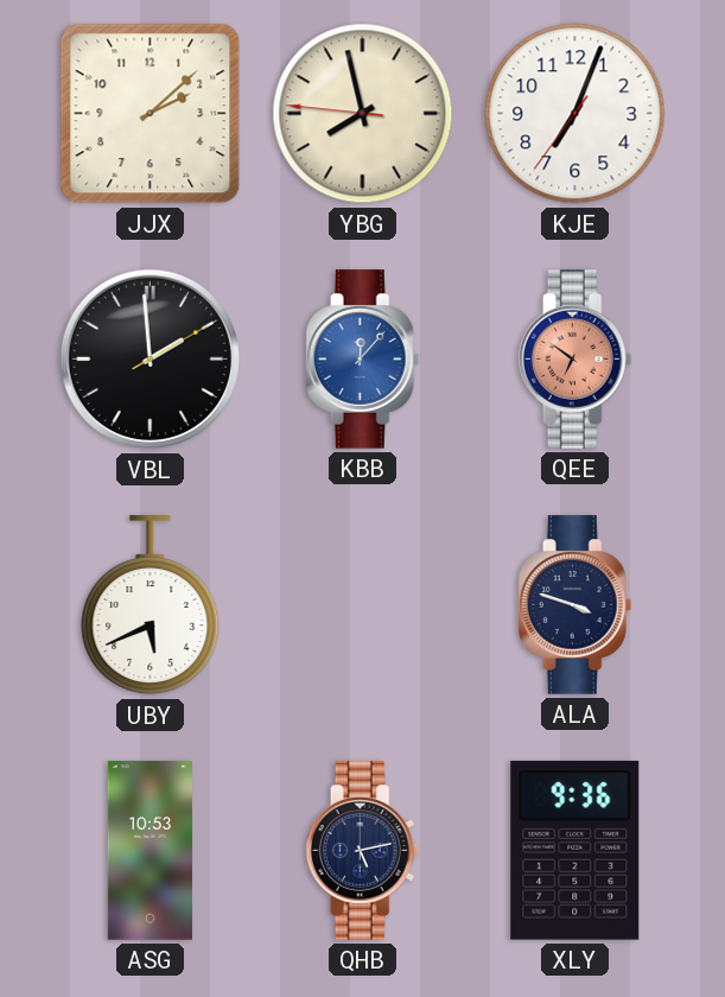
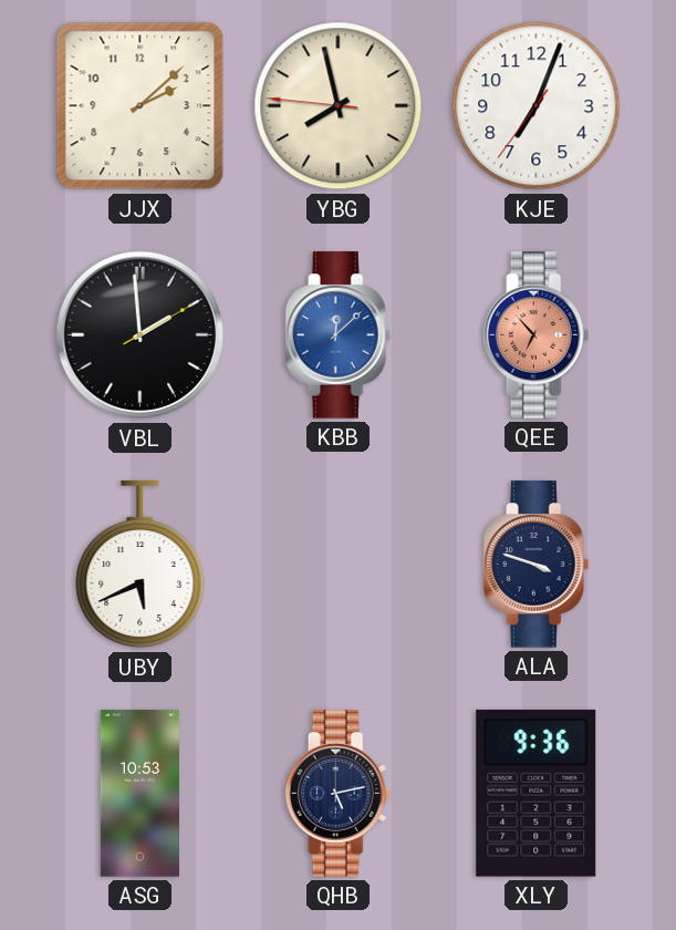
KBB: 12:07 -> 12:08 (339, 335)
QEE: 6:51 -> 6:53 (537, 335)
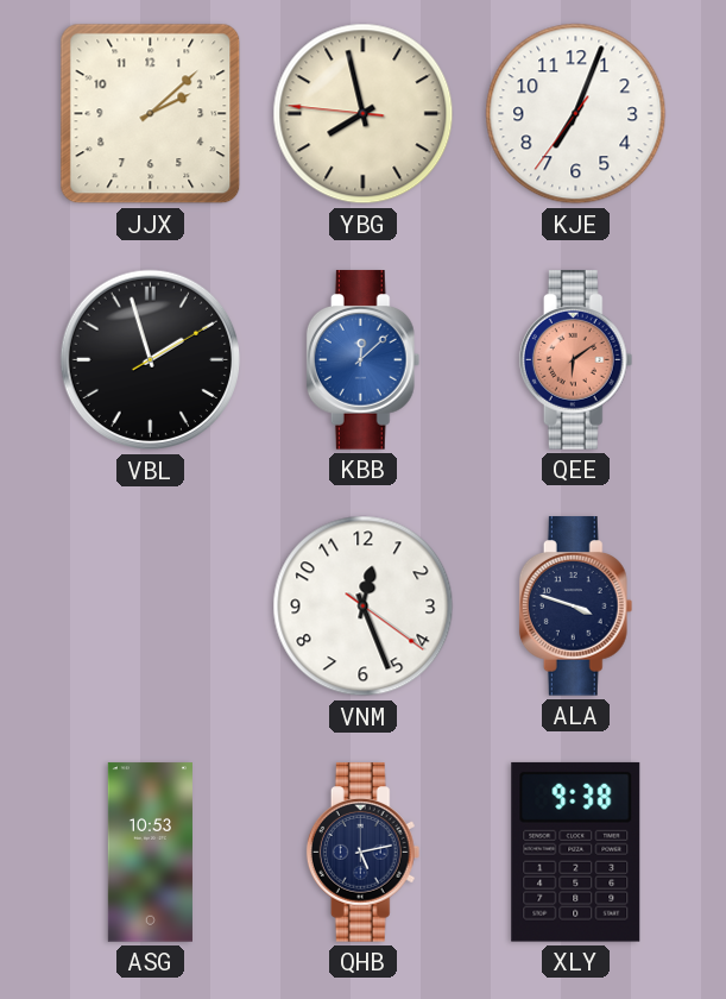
VBL: 1:59 -> 1:57 (151, 360)
QEE: 6:53 -> 6:09 (576, 360)
UBY: 5:41 -> none (141, 565)
VNM: none -> 12:26 (364, 607)
XLY: 9:36 -> 9:38 (576, 852)
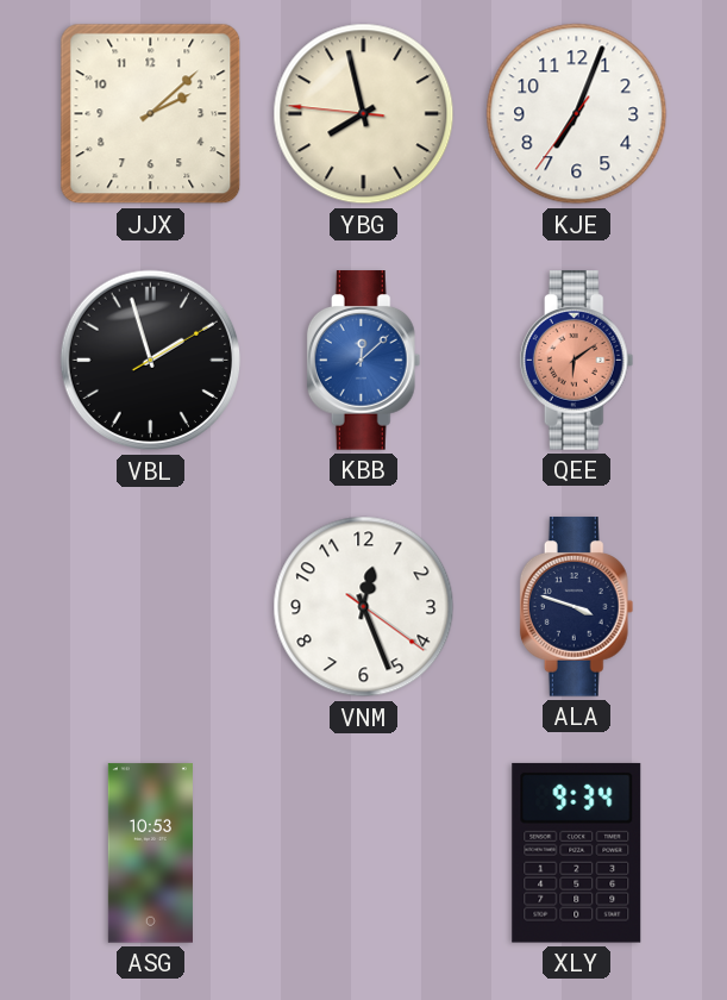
QHB: 5:13 -> none (364, 853)
XLY: 9:38 -> 9:34 (577, 852)
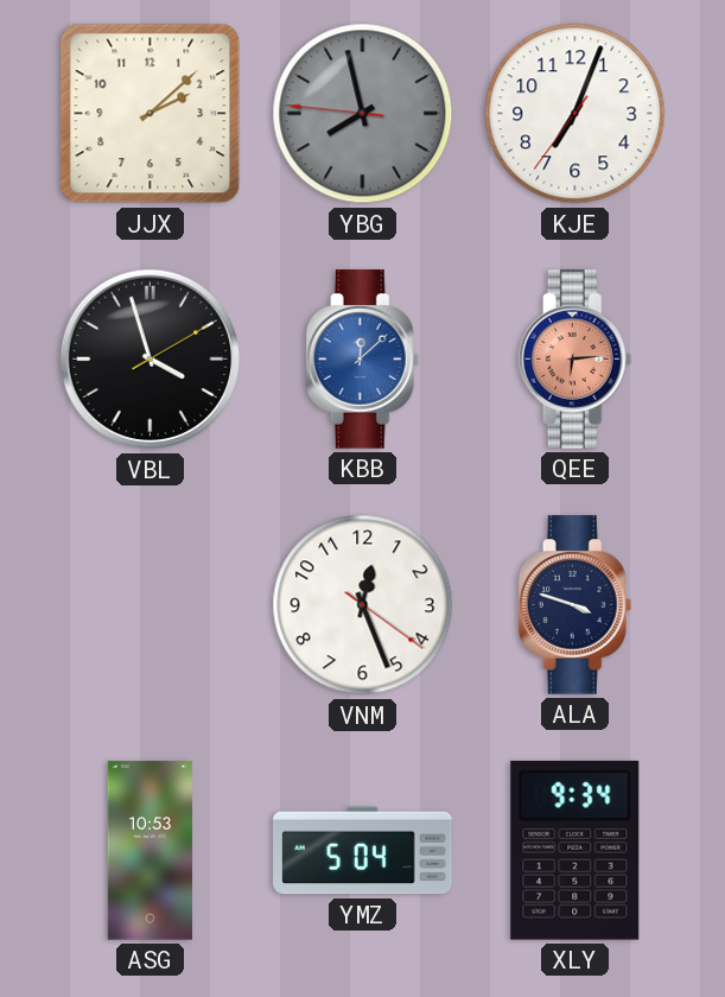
YBG dial: cream -> grey (363, 114)
VBL: 1:57 -> 3:57 (151, 360)
QEE: 6:09 -> 6:14 (575, 360)
YMZ: none -> 5:04 (363, 851)
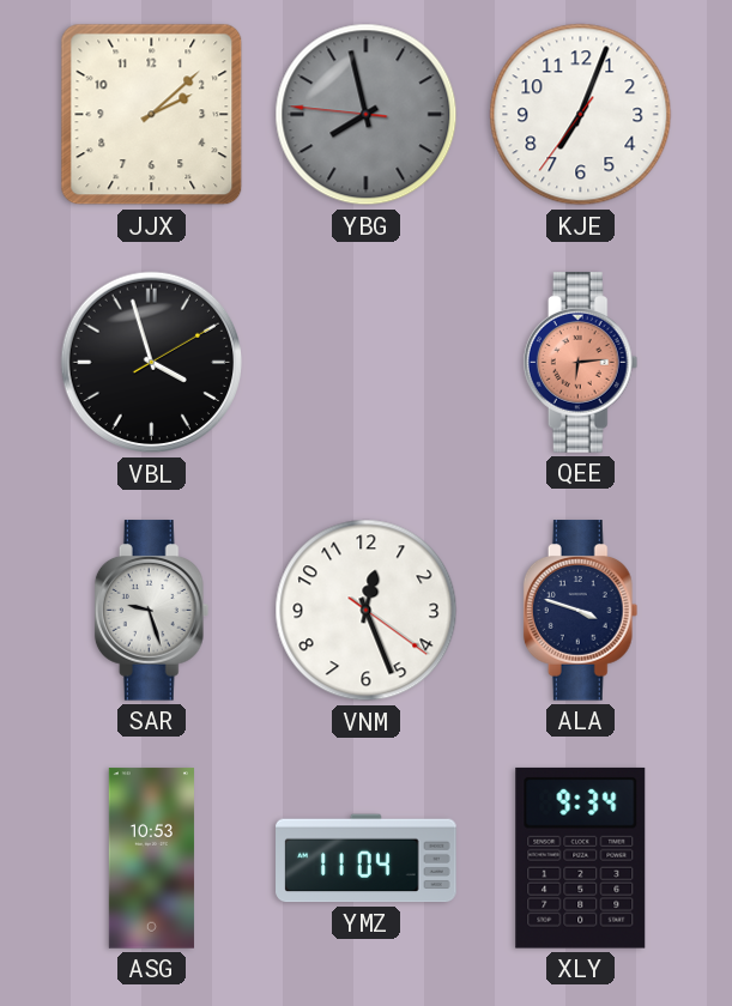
KBB: 12:08 -> none (363, 360)
SAR: none -> 9:27 (152, 611)
YMZ: 5:04 -> 11:04 (367, 859)
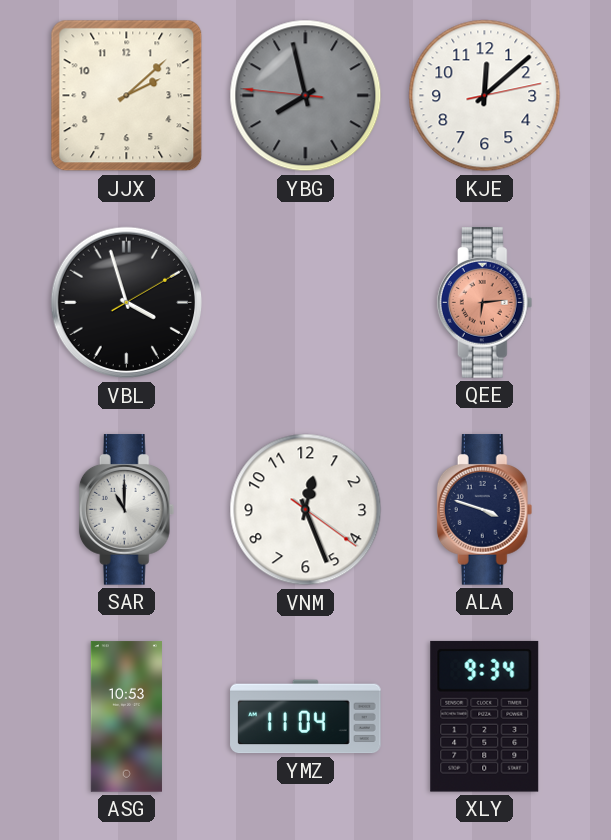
KJE: 7:03 -> 12:08 (485, 96)
SAR: 9:27 -> 11:00 (127, 510)
